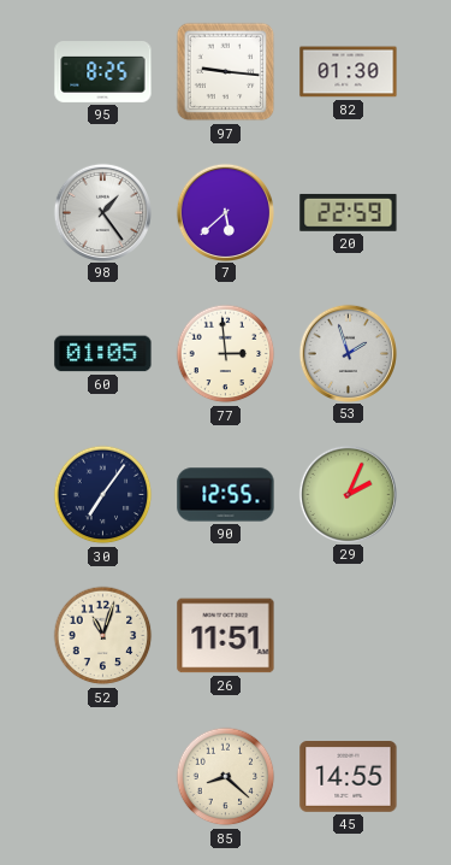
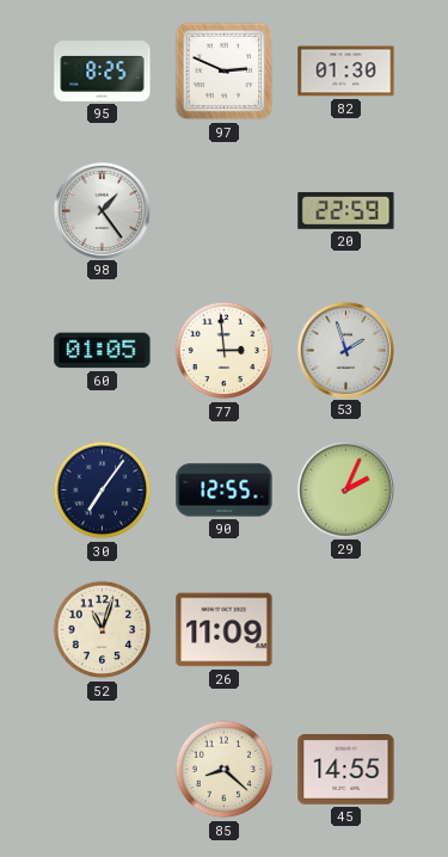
97: 9:16 -> 2:49 (225, 72)
7: 5:38 -> none (225, 212)
26: 11:51 -> 11:09 (225, 630)
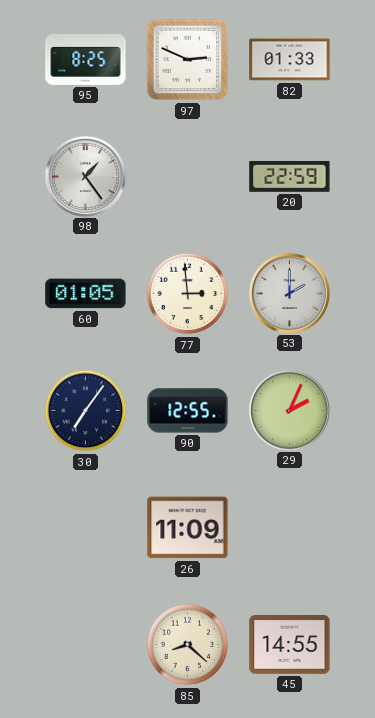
82: 01:30 -> 01:33 (290, 60)
53: 1:57 -> 2:00 (289, 293)
52: 11:03 -> none (103, 630)
